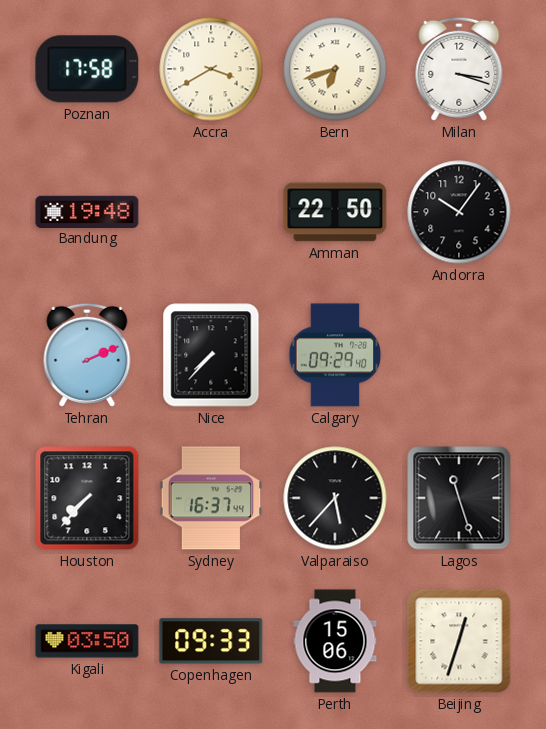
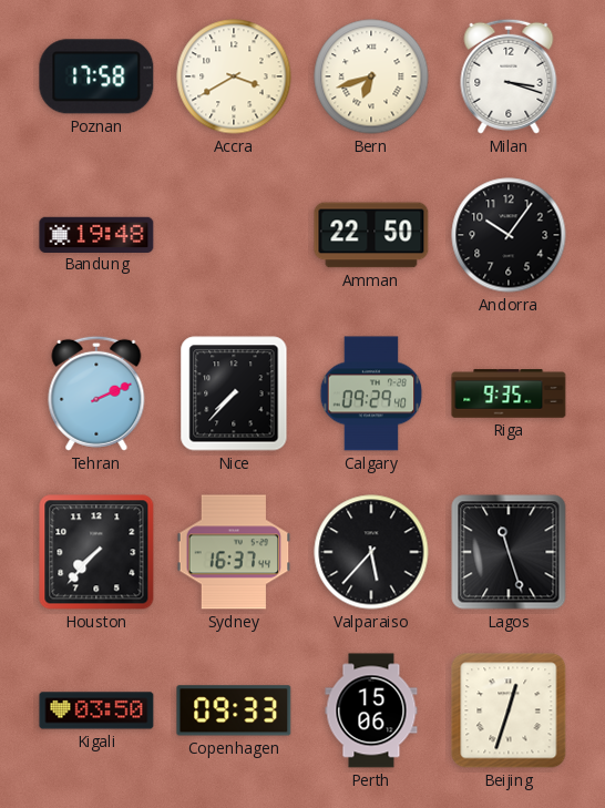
Riga: none -> 9:35 (509, 393)
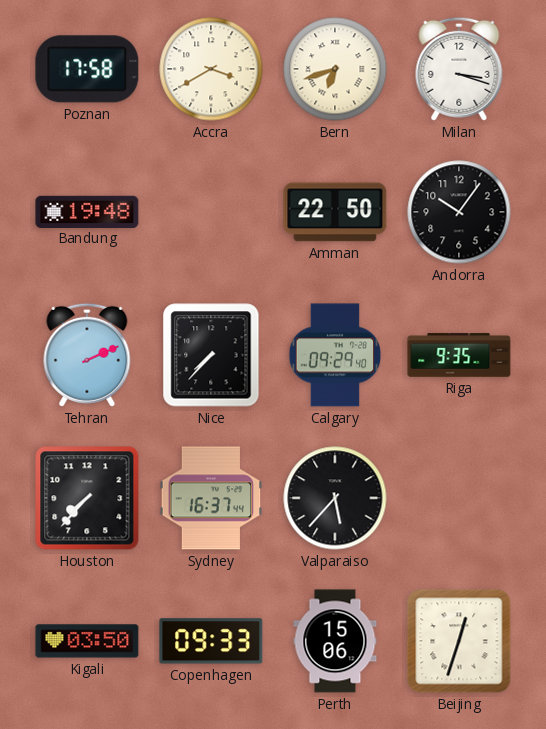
Lagos: 11:27 -> none (509, 552)
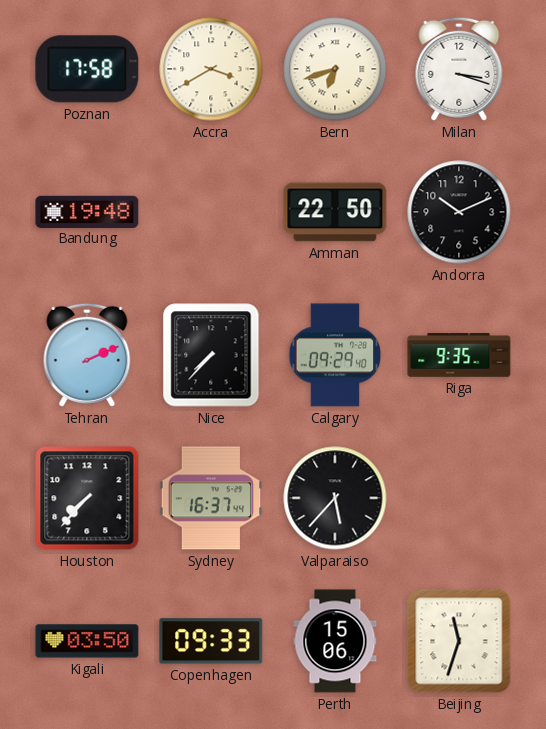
Andorra: 10:06 -> 10:11 (459, 212)
Beijing: 12:33 -> 11:33 (459, 641)
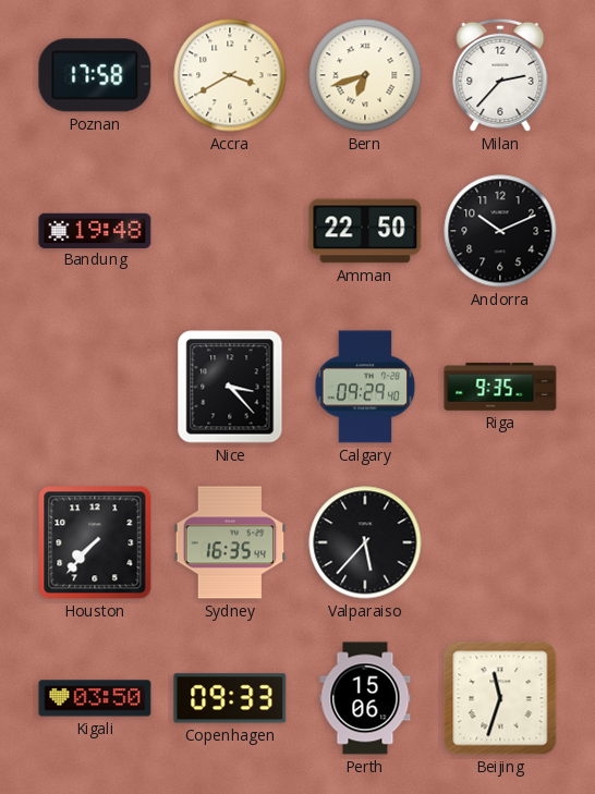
Milan: 3:18 -> 2:37 (500, 75)
Tehran: 2:11 -> none (87, 355)
Nice: 7:37 -> 3:23 (230, 387)
Sydney: 16:37 -> 16:35 (230, 542)
